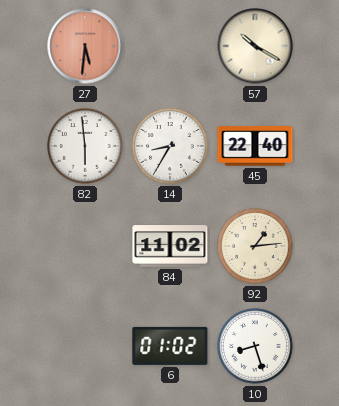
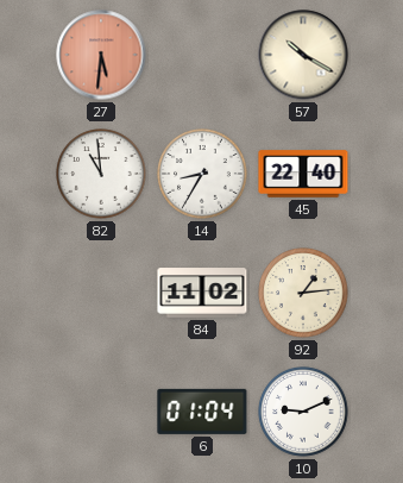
82: 5:59 -> 10:59 (101, 174)
6: 01:02 -> 01:04 (202, 412)
10: 8:27 -> 9:11 (303, 412)
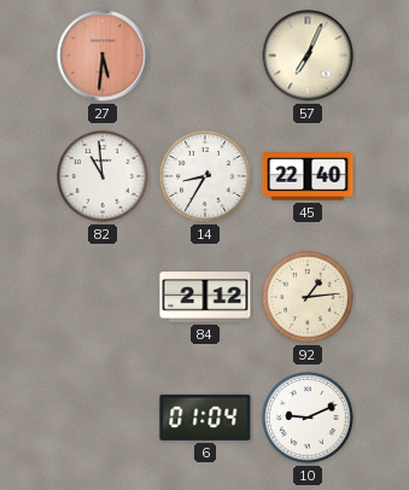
57: 10:20 -> 7:04 (308, 56)
84: 11:02 -> 2:12 (205, 297)
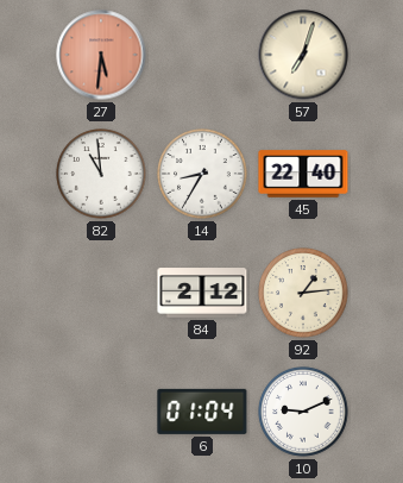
57: 7:04 -> 7:03 (303, 55)
